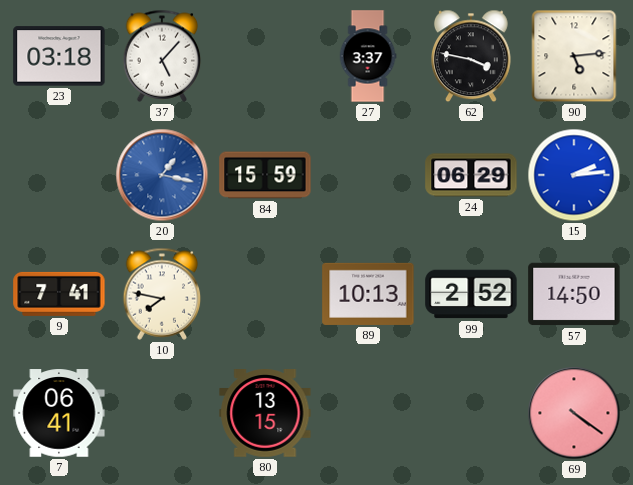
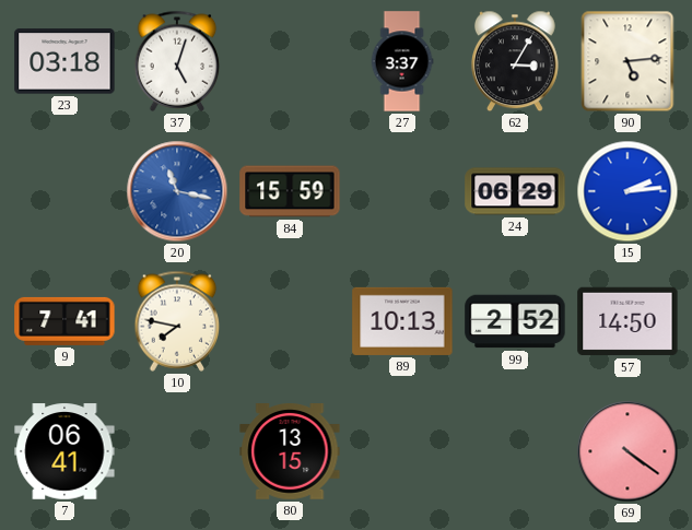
37: 5:07 -> 5:03 (177, 61)
62: 3:47 -> 3:05 (515, 61)
20: 1:17 -> 11:17 (177, 191)
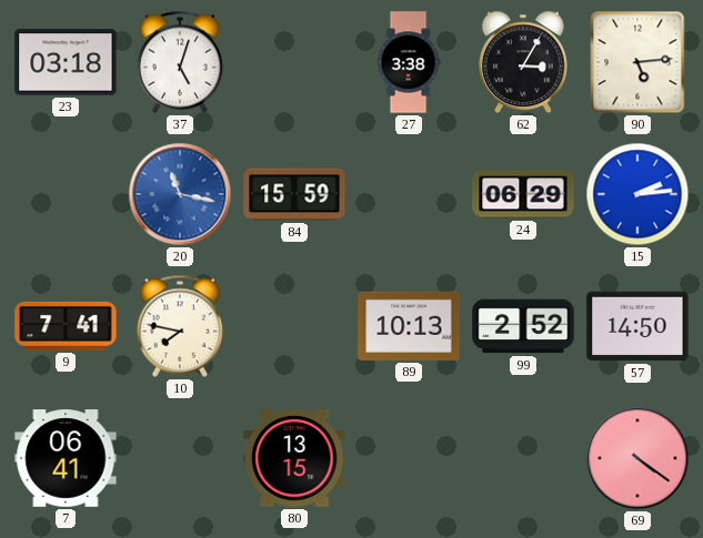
27: 3:37 -> 3:38 (409, 62)
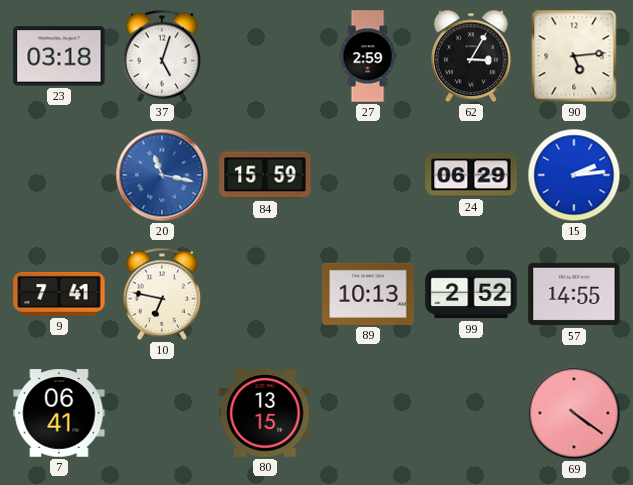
27: 3:38 -> 2:59 (368, 56)
10: 7:47 -> 6:47 (162, 294)
57: 14:50 -> 14:55 (574, 294)
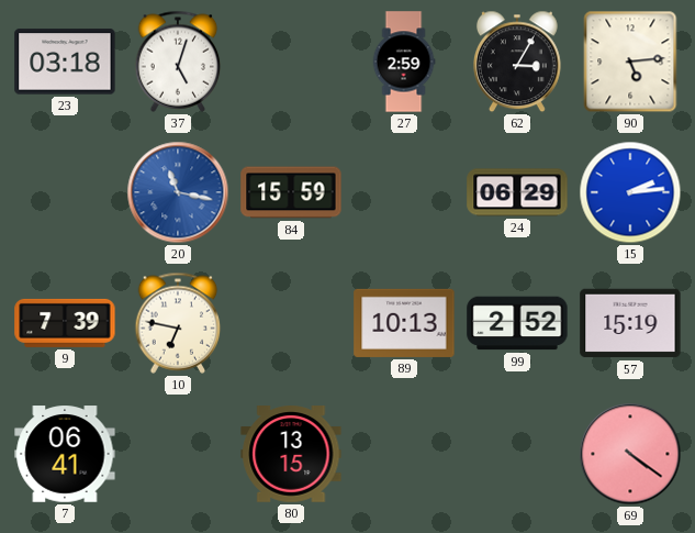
9: 7:41 -> 7:39 (65, 323)
57: 14:55 -> 15:19 (630, 323)
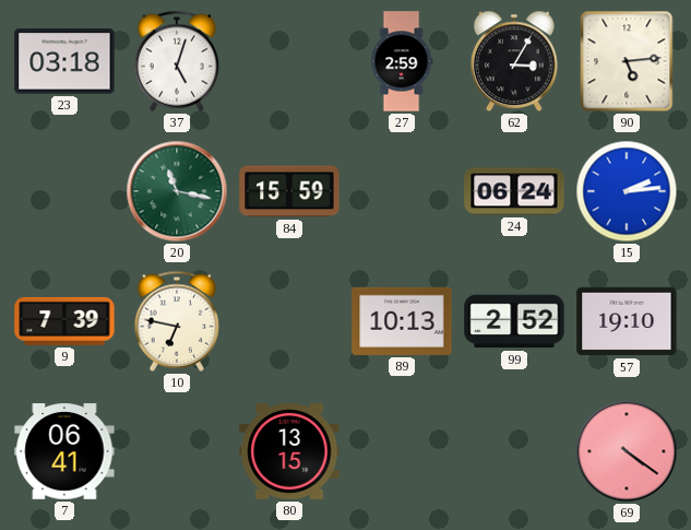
20 dial: blue -> green (177, 191)
24: 06:29 -> 06:24 (514, 191)
57: 15:19 -> 19:10 (627, 321)
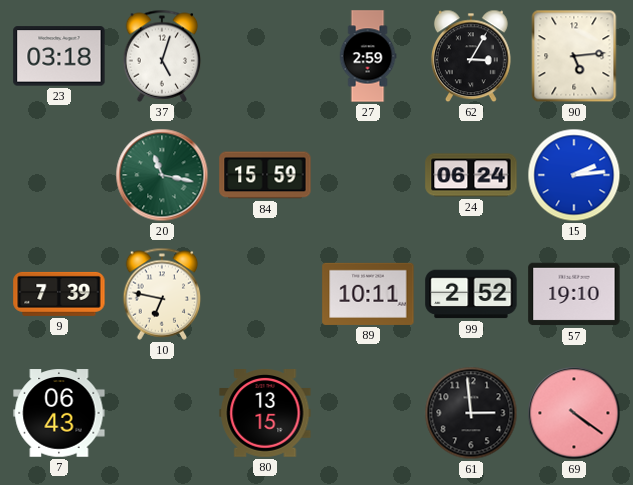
89: 10:13 -> 10:11 (368, 294)
7: 06:41 -> 06:43 (59, 413)
61: none -> 2:59 (471, 413)
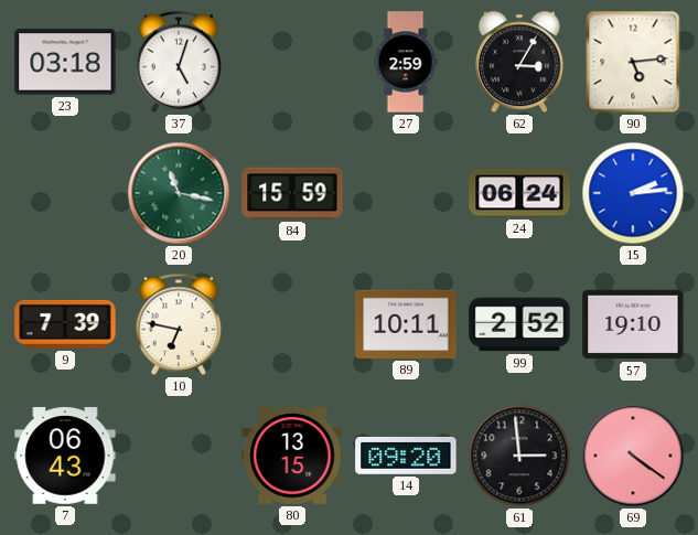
14: none -> 09:20 (406, 456)
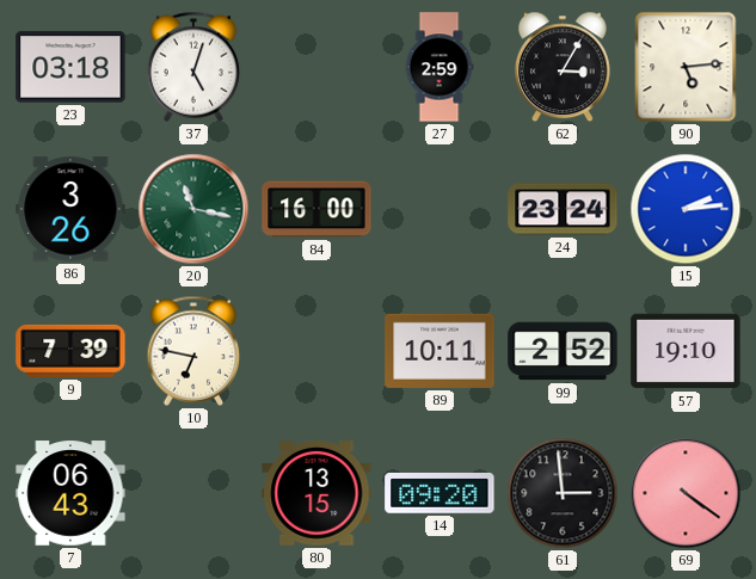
86: none -> 3:26 (70, 209)
84: 15:59 -> 16:00 (316, 209)
24: 06:24 -> 23:24 (563, 209)
